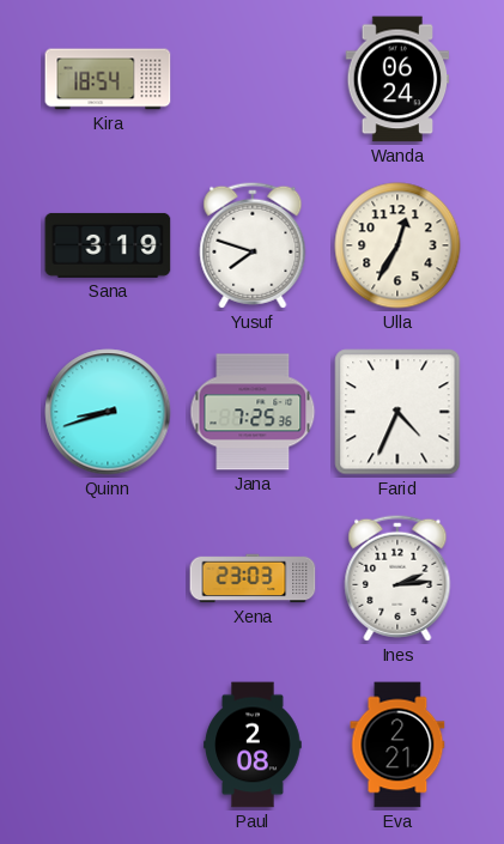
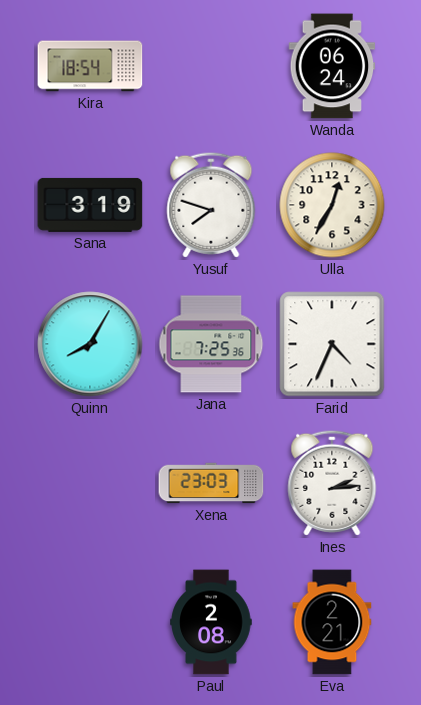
Quinn: 8:42 -> 8:05 (90, 344)
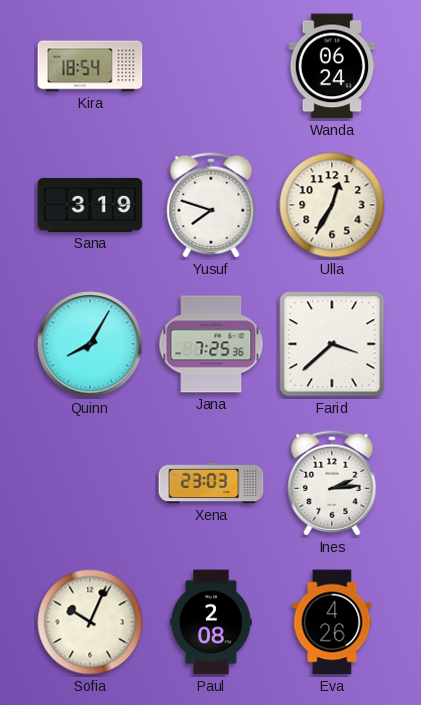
Farid: 4:34 -> 3:38 (332, 344)
Sofia: none -> 10:04 (90, 622)
Eva: 2:21 -> 4:26 (332, 622)
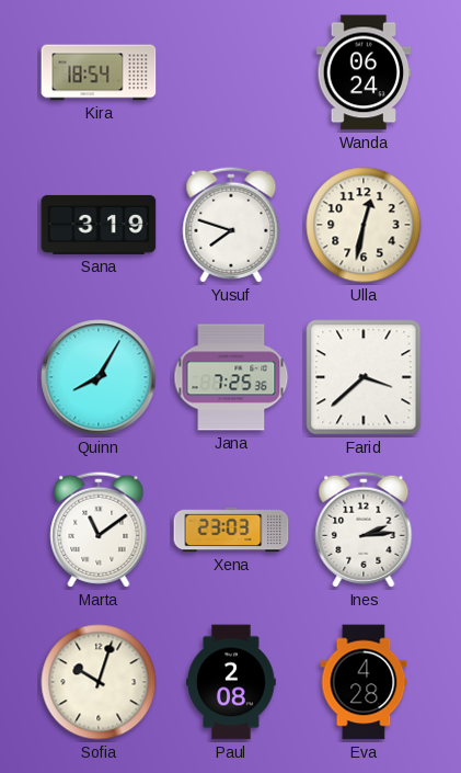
Ulla: 12:35 -> 12:32 (364, 225)
Marta: none -> 11:09 (99, 530)
Sofia: 10:04 -> 10:03 (99, 682)
Eva: 4:26 -> 4:28 (364, 682)
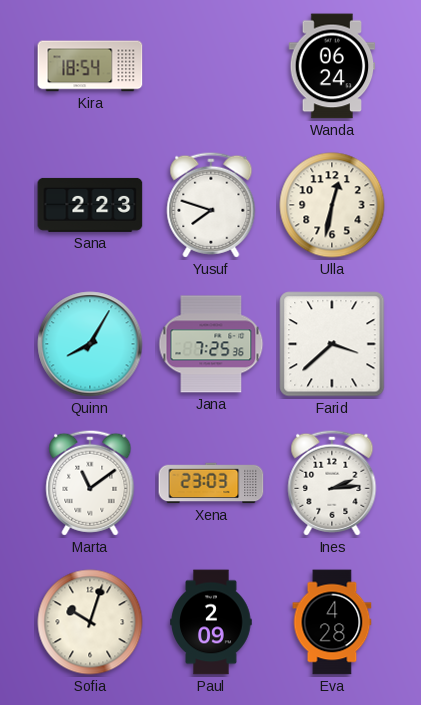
Sana: 3:19 -> 2:23 (90, 205)
Paul: 2:08 -> 2:09 (211, 622)
